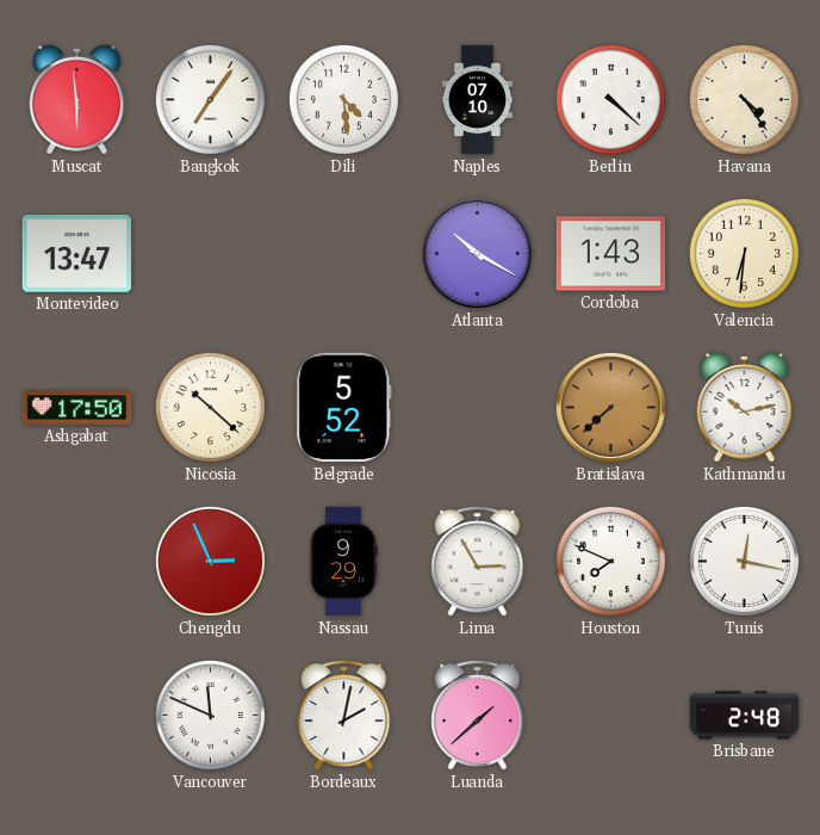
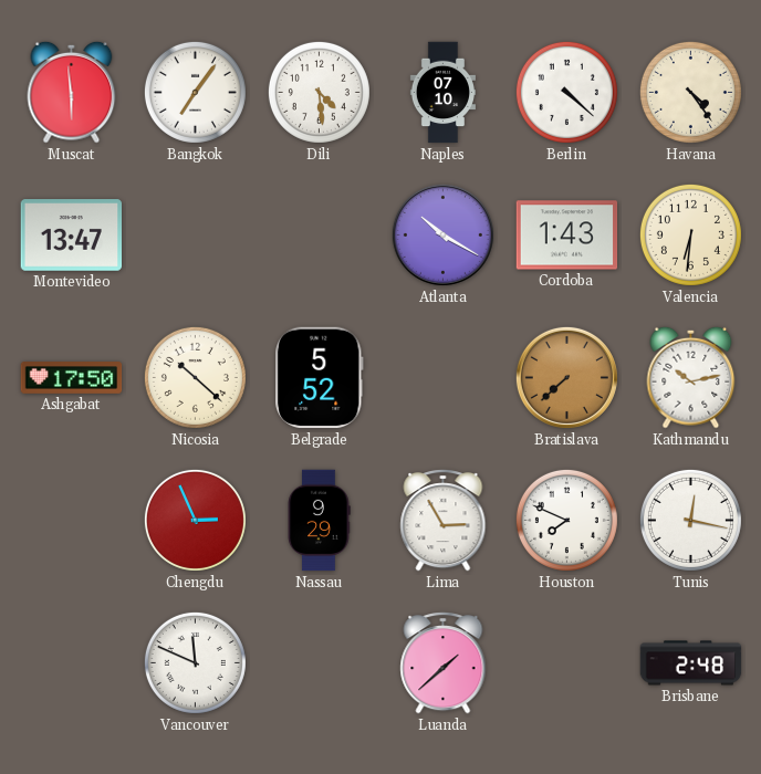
Bordeaux: 2:02 -> none (344, 716)
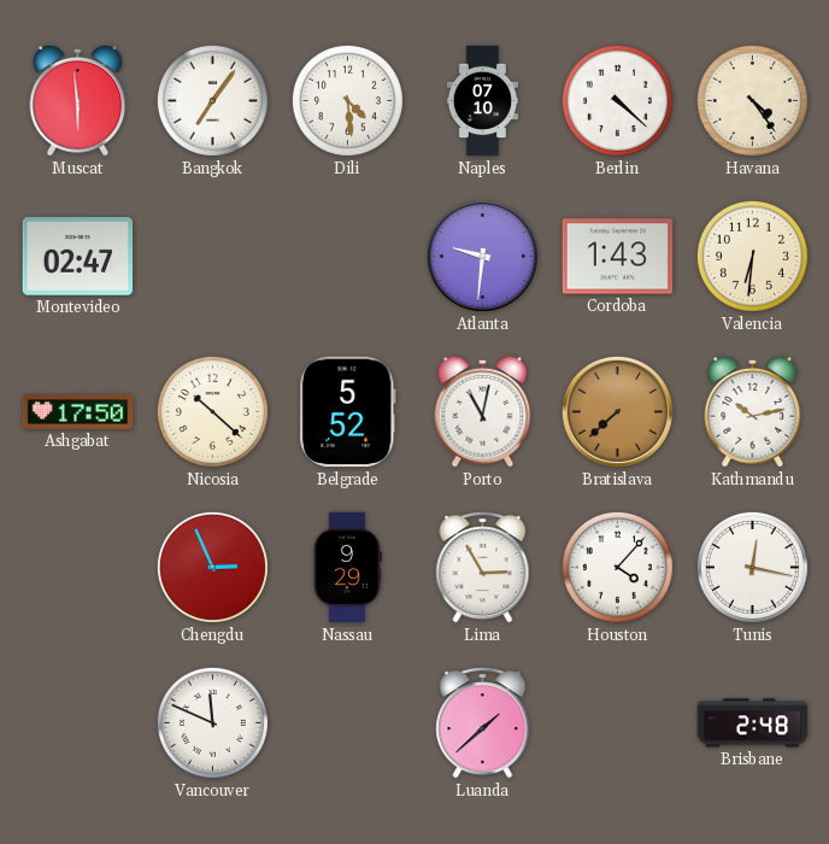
Montevideo: 13:47 -> 02:47 (78, 257)
Atlanta: 10:20 -> 9:31 (482, 256)
Porto: none -> 11:02 (483, 411)
Houston: 7:49 -> 4:07 (617, 567)
